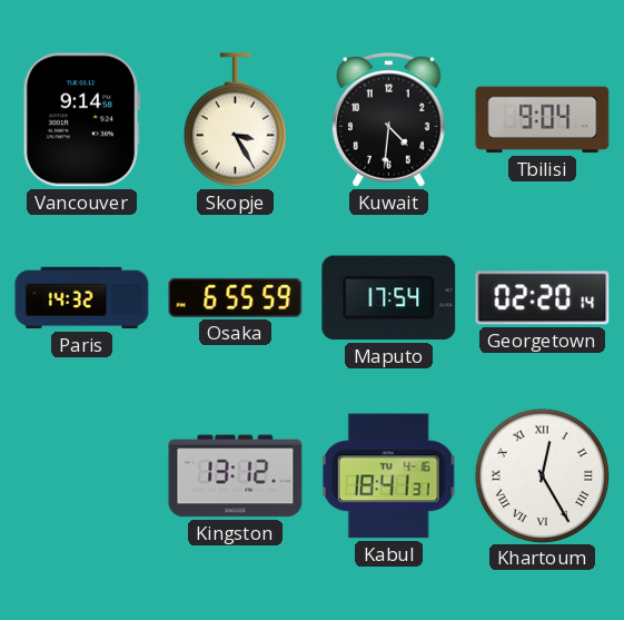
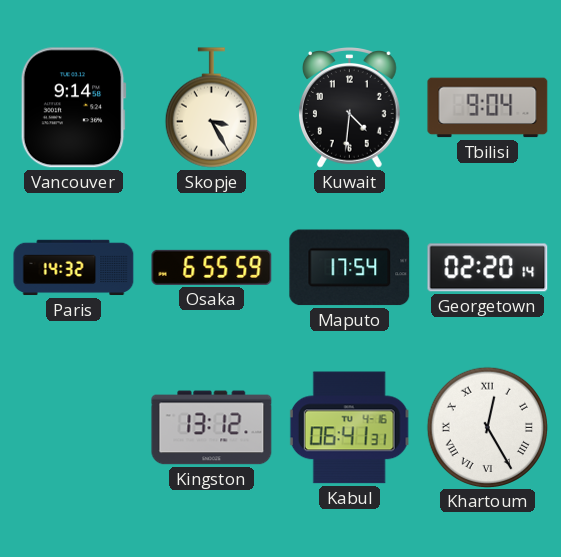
Kabul: 18:41 -> 06:41 (349, 428)
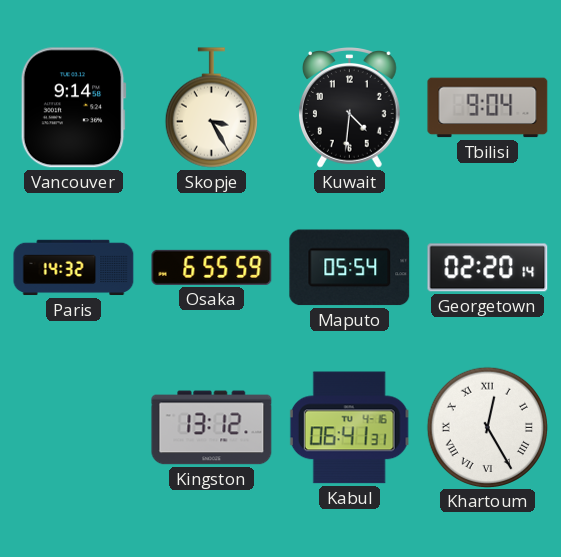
Maputo: 17:54 -> 05:54 (350, 268)
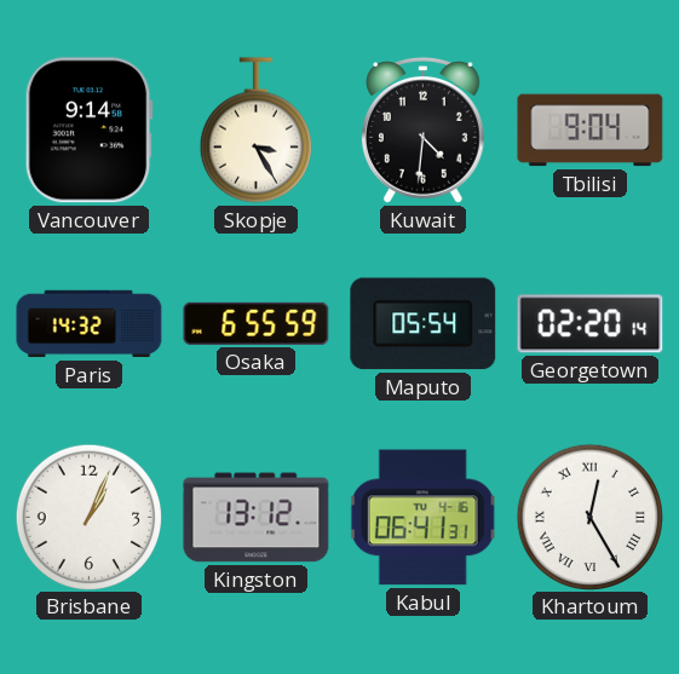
Brisbane: none -> 1:04 (88, 517)
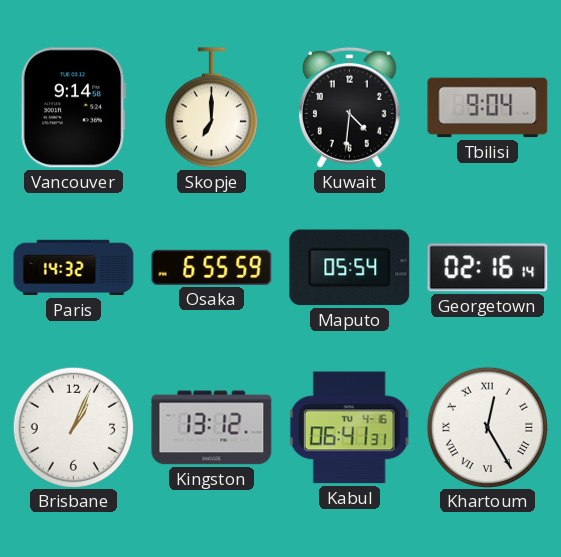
Skopje: 3:25 -> 7:00 (211, 108)
Georgetown: 02:20 -> 02:16 (488, 268)
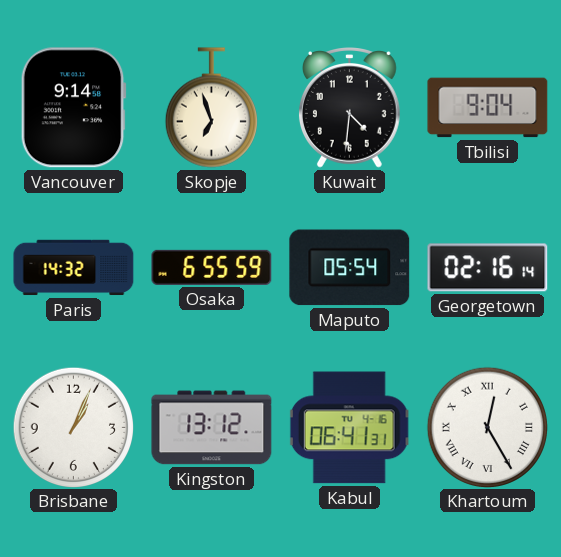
Skopje: 7:00 -> 6:57 (211, 108)
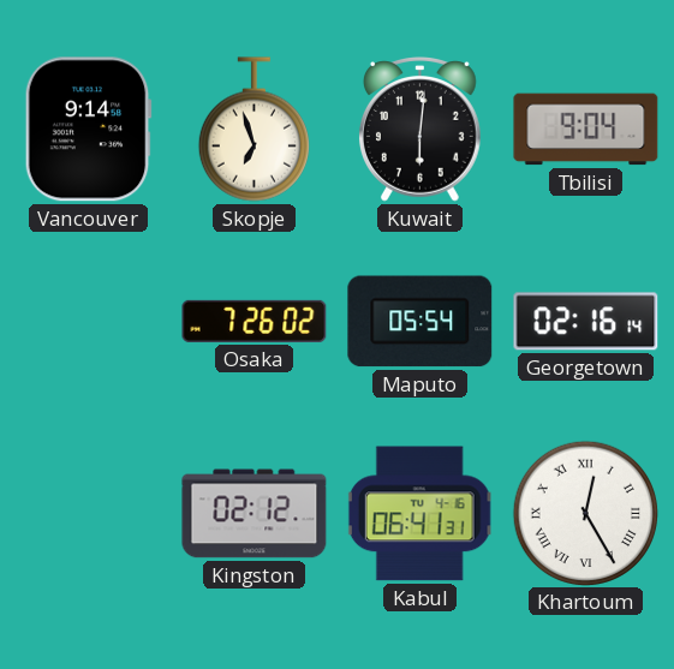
Kuwait: 4:31 -> 6:01 (419, 130)
Paris: 14:32 -> none (74, 268)
Osaka: 6:55 -> 7:26 (255, 321)
Brisbane: 1:04 -> none (73, 427)
Kingston: 13:12 -> 02:12 (255, 514)
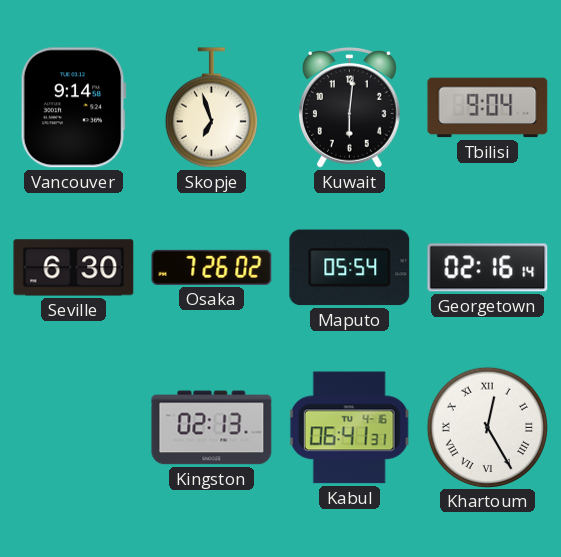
Seville: none -> 6:30 (74, 268)
Kingston: 02:12 -> 02:13 (212, 428)
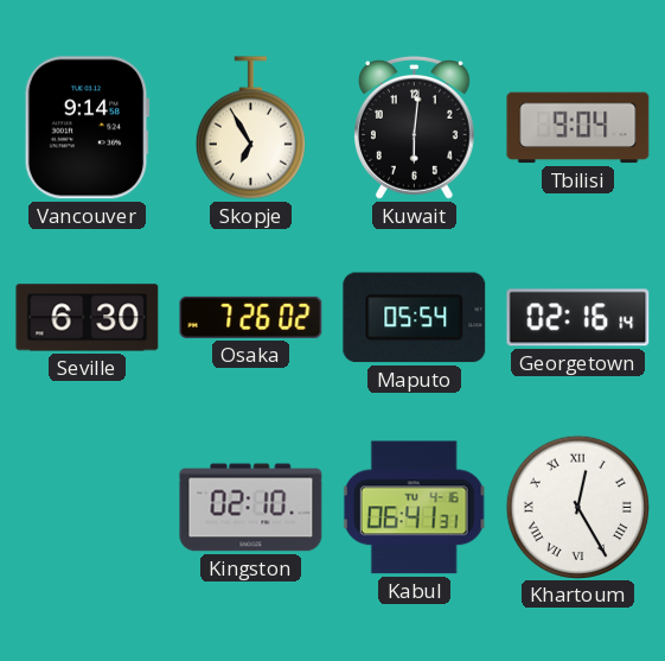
Skopje: 6:57 -> 6:55 (250, 128)
Kingston: 02:13 -> 02:10 (251, 508)
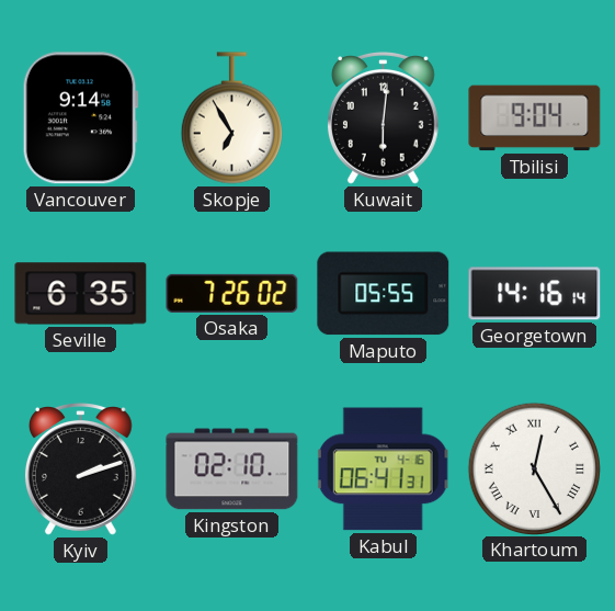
Seville: 6:30 -> 6:35 (81, 294)
Maputo: 05:54 -> 05:55 (384, 294)
Georgetown: 02:16 -> 14:16 (535, 294)
Kyiv: none -> 2:12 (80, 469)
